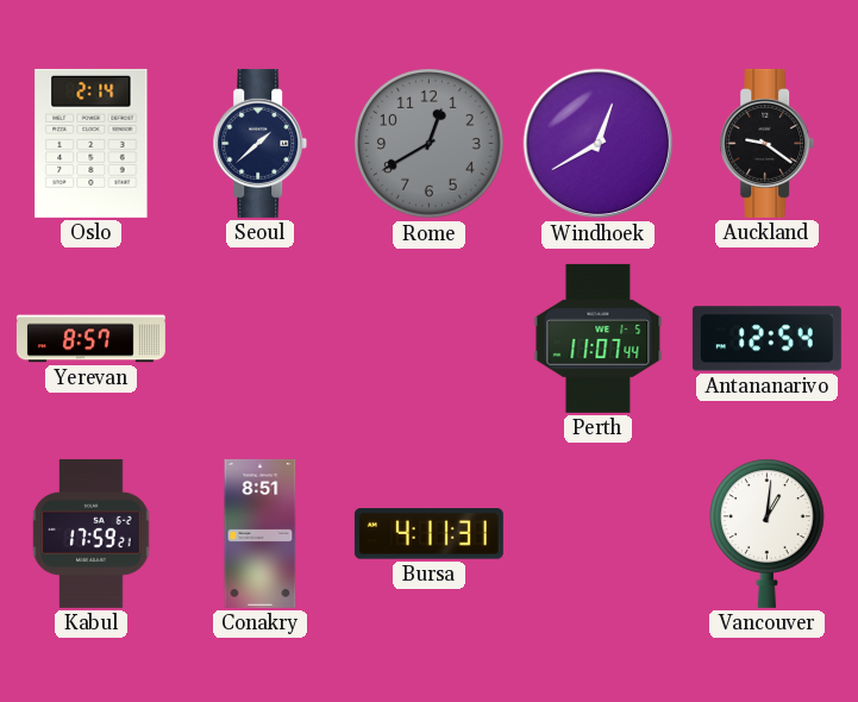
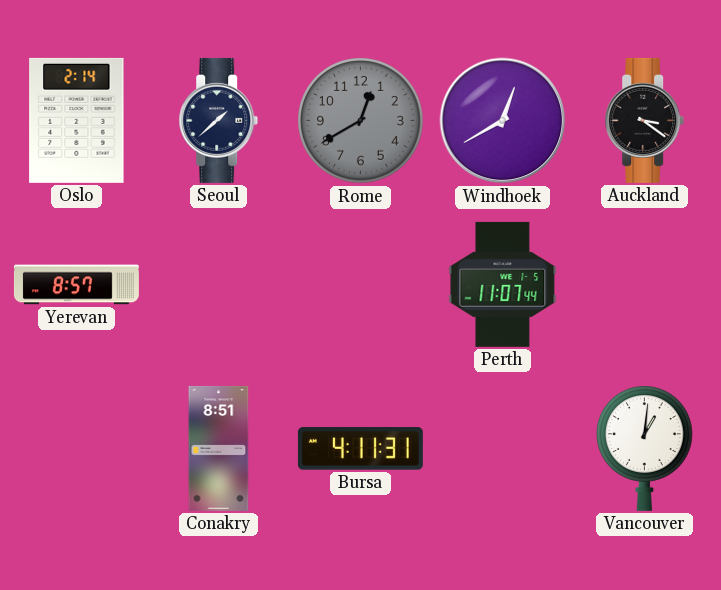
Auckland: 9:21 -> 3:21 (645, 120)
Antananarivo: 12:54 -> none (766, 339)
Kabul: 17:59 -> none (92, 533)
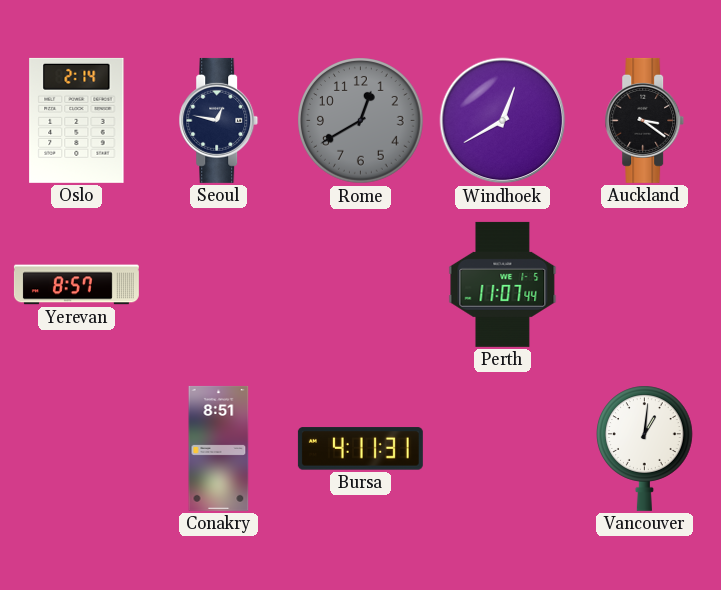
Seoul: 1:38 -> 12:47 (219, 120)
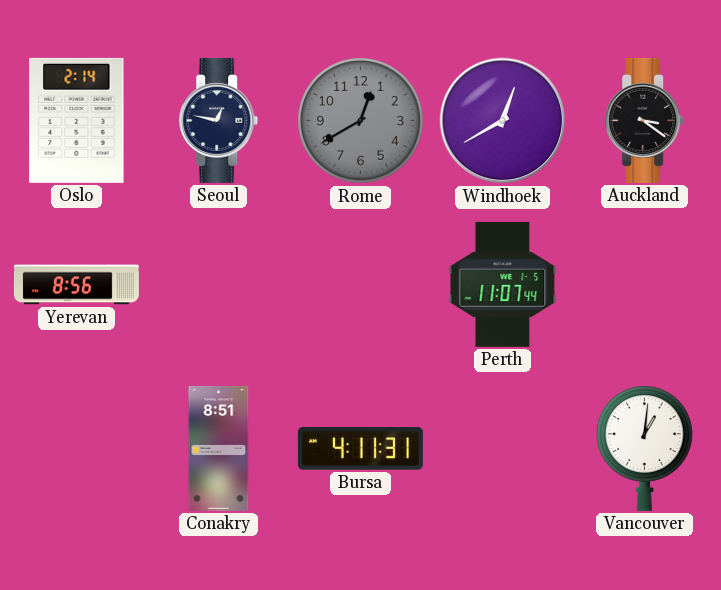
Yerevan: 8:57 -> 8:56 (76, 285)
